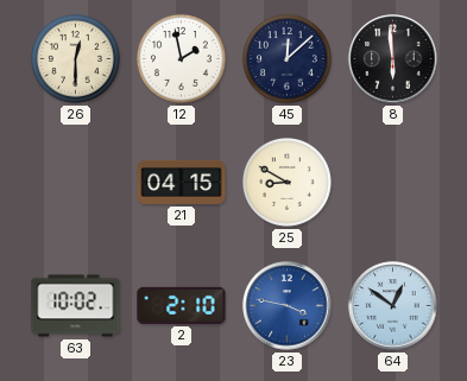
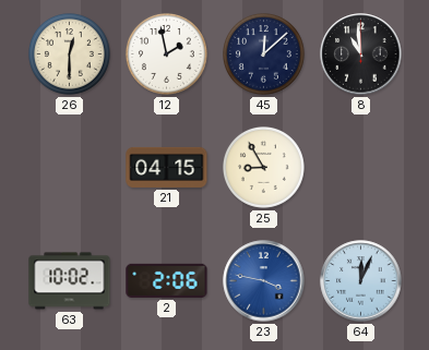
8: 5:59 -> 10:59 (361, 55)
25: 8:50 -> 8:55 (264, 168)
2: 2:10 -> 2:06 (167, 280)
64: 12:51 -> 12:04 (361, 281)
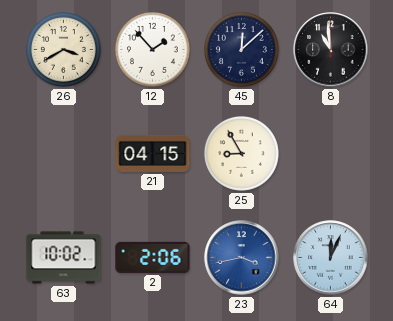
26: 12:30 -> 3:40 (64, 50)
12: 1:58 -> 1:53 (153, 50)
23: 3:47 -> 3:43 (242, 258)
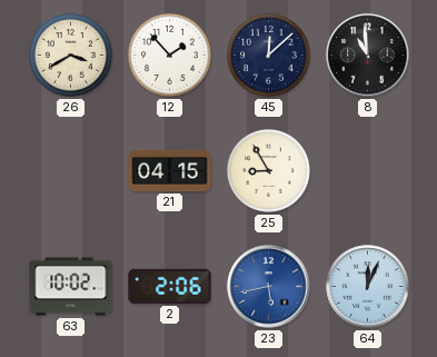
23: 3:43 -> 5:43 (269, 287)
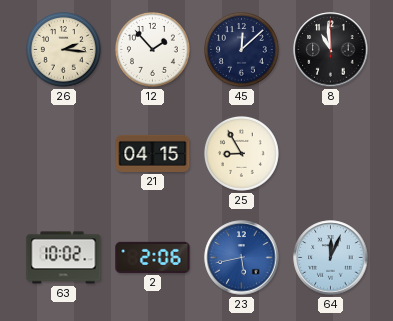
26: 3:40 -> 2:16 (64, 50)
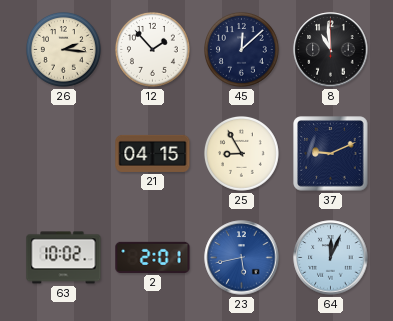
37: none -> 9:11 (331, 154)
2: 2:06 -> 2:01 (153, 257)
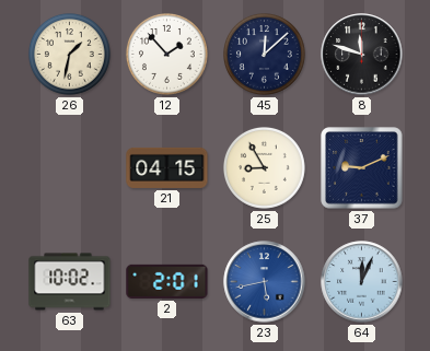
26: 2:16 -> 1:32 (70, 55)
8: 10:59 -> 11:48 (362, 55)
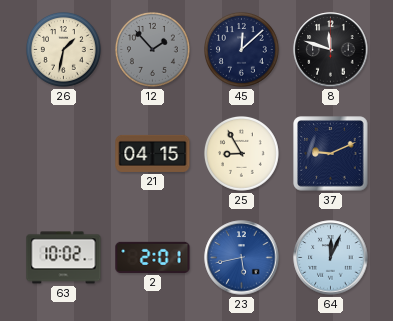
12 dial: white -> grey (153, 50)
